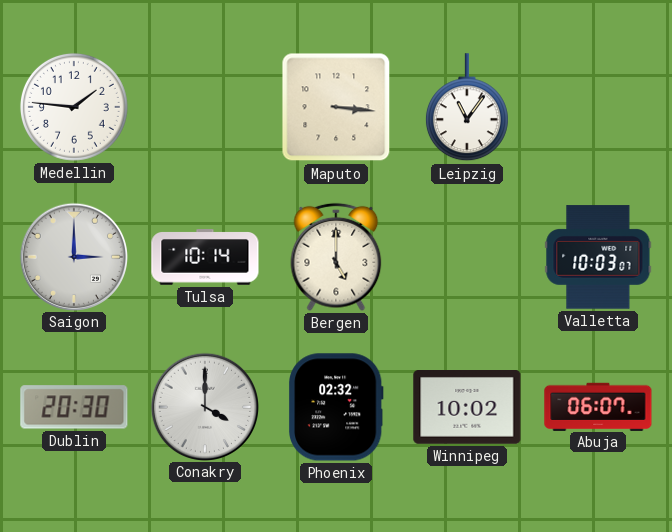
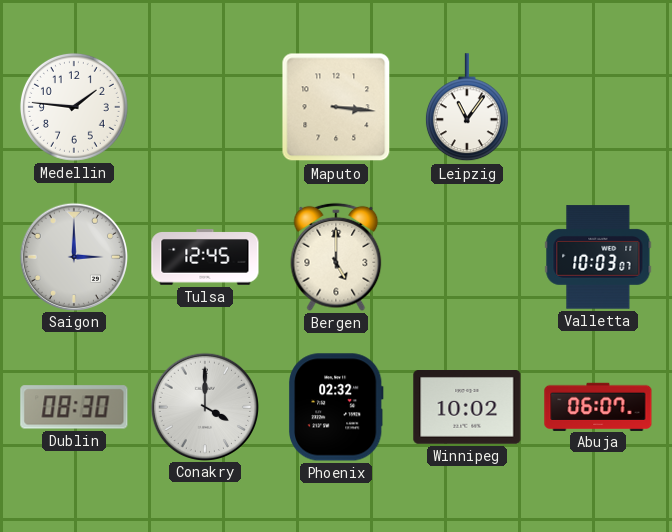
Tulsa: 10:14 -> 12:45 (205, 257)
Dublin: 20:30 -> 08:30 (74, 407)
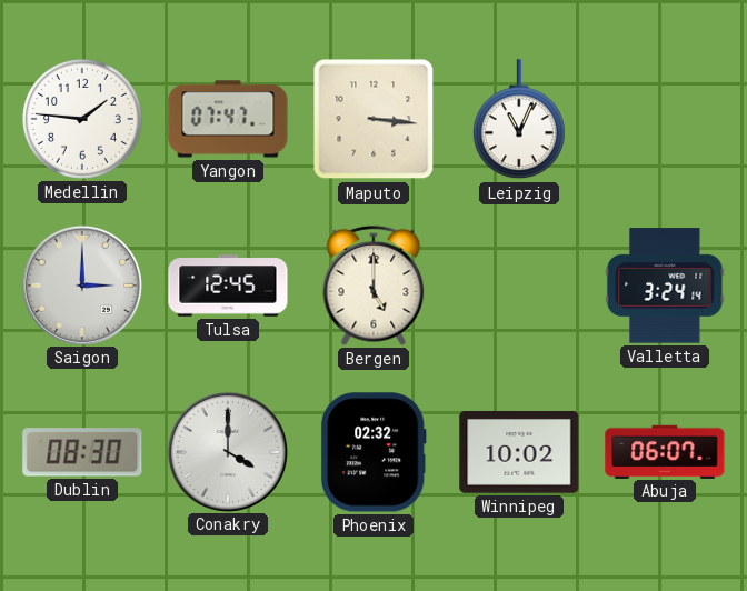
Yangon: none -> 07:47 (228, 119)
Leipzig: 11:06 -> 11:04 (519, 120)
Valletta: 10:03 -> 3:24 (665, 286)
